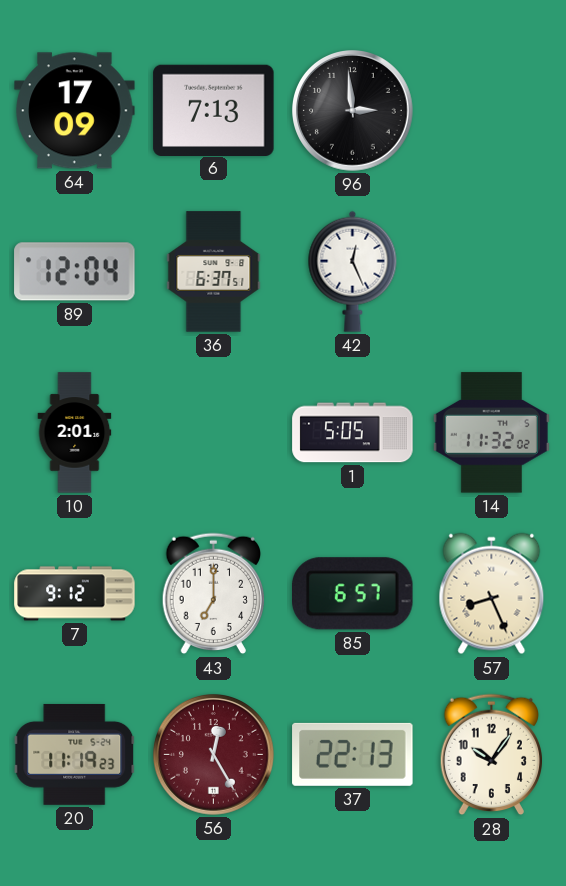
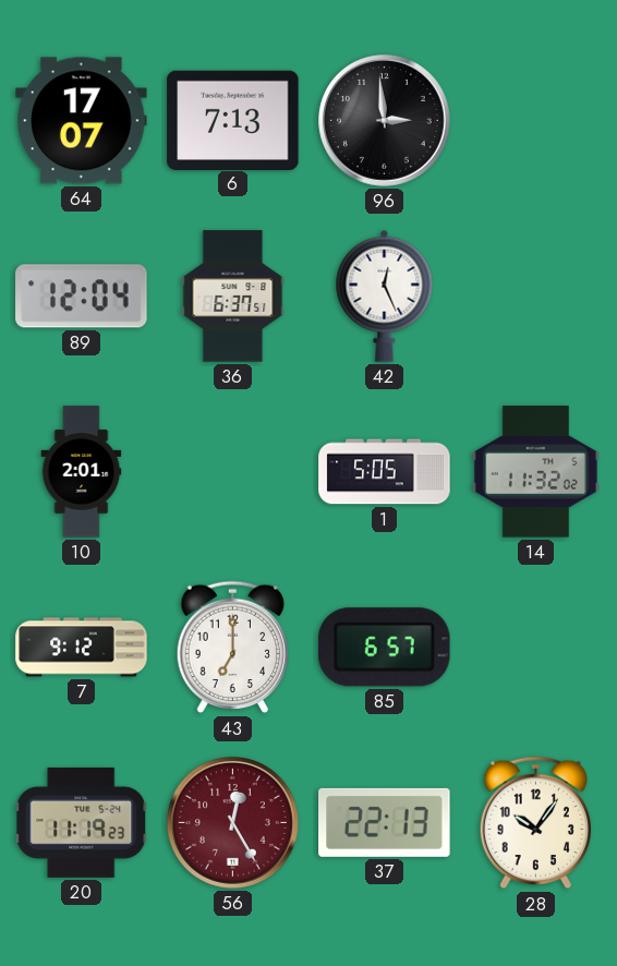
64: 17:09 -> 17:07 (82, 121)
57: 8:26 -> none (492, 594)
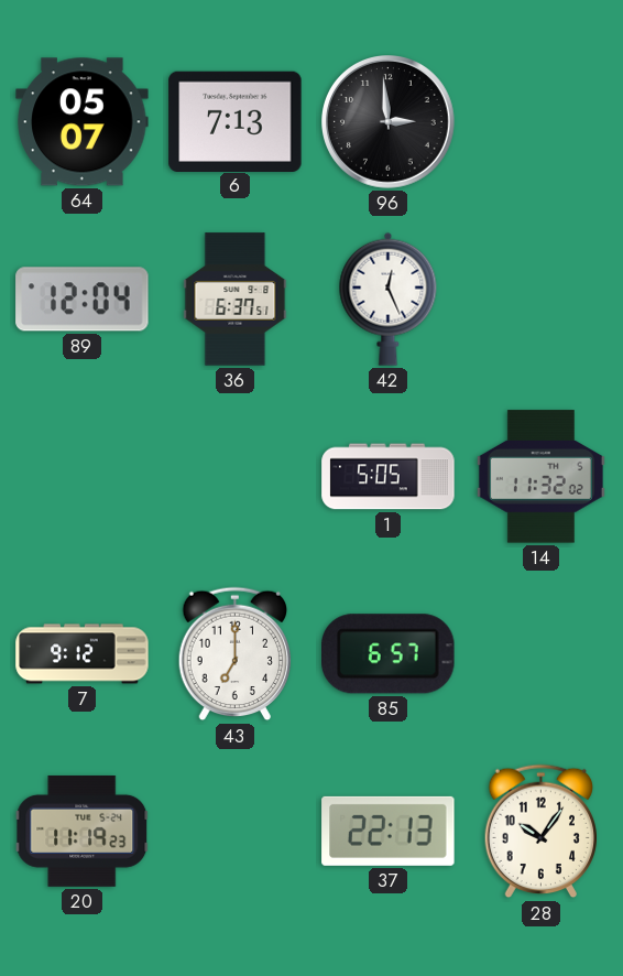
64: 17:07 -> 05:07 (83, 122)
10: 2:01 -> none (82, 472)
56: 12:25 -> none (233, 823)
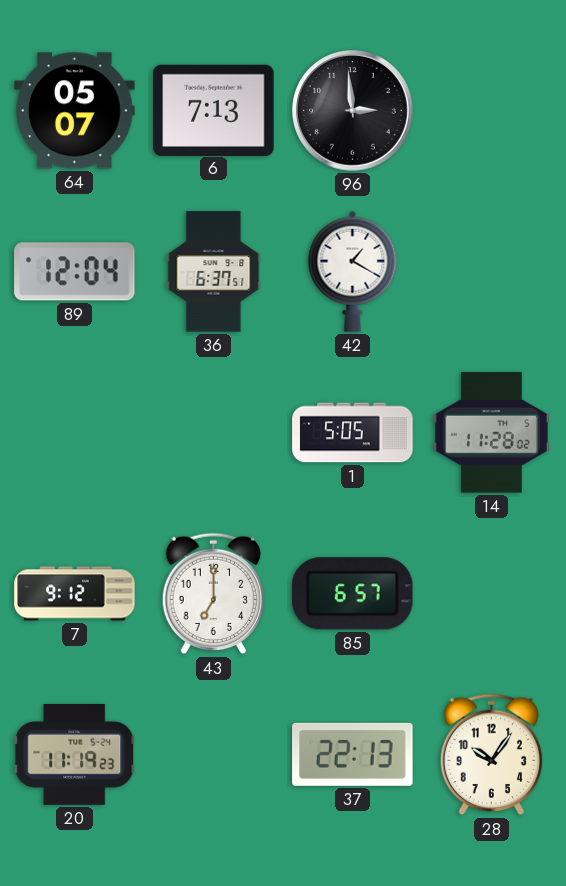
42: 12:26 -> 1:20 (353, 271)
14: 11:32 -> 11:28 (491, 433)
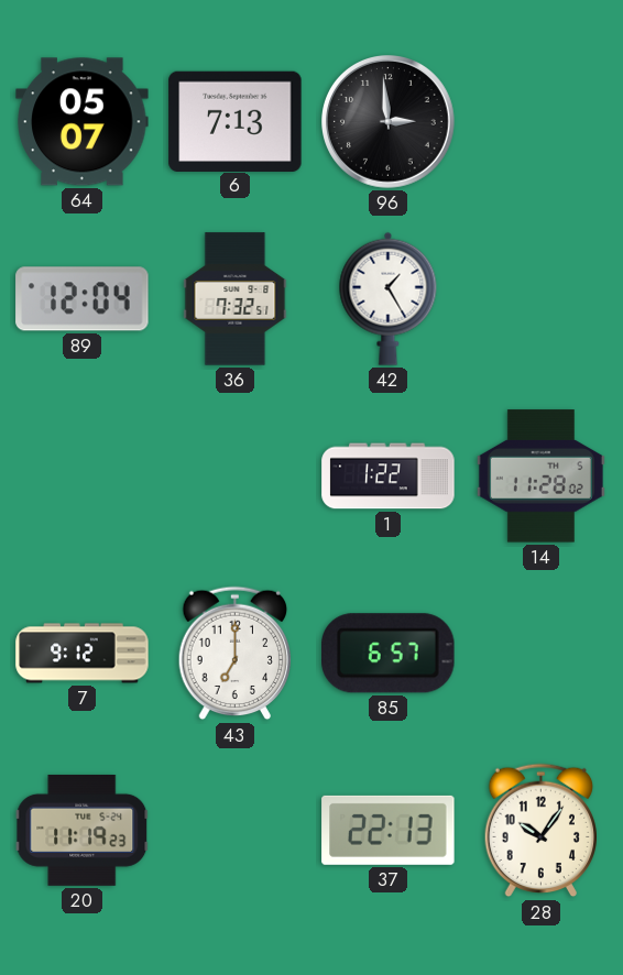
36: 6:37 -> 7:32 (236, 299)
42: 1:20 -> 1:25 (389, 298)
1: 5:05 -> 1:22 (389, 476)
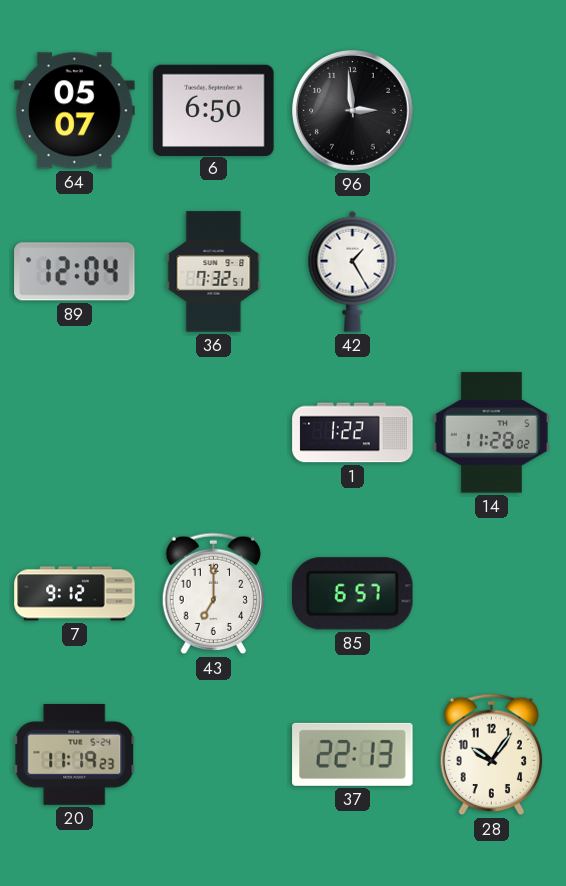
6: 7:13 -> 6:50 (214, 110)
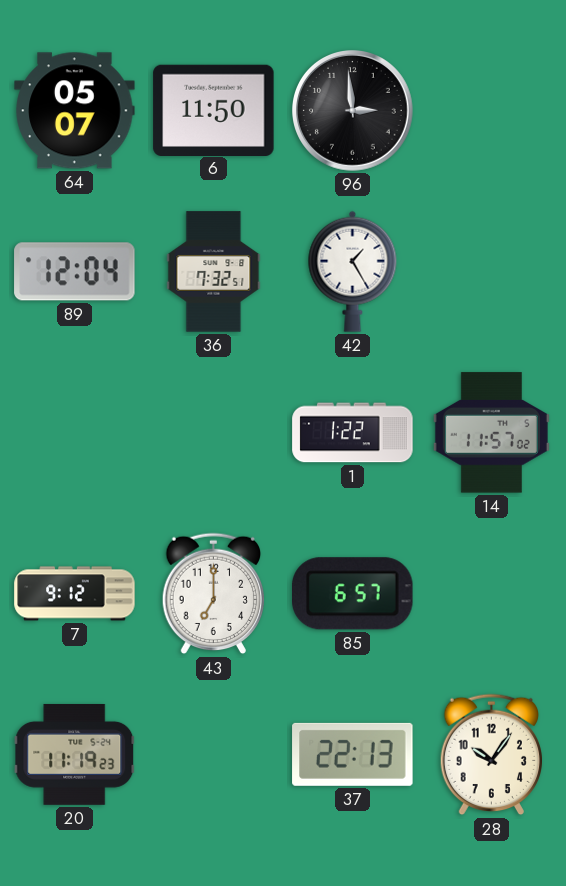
6: 6:50 -> 11:50 (214, 110)
14: 11:28 -> 11:57 (491, 433)
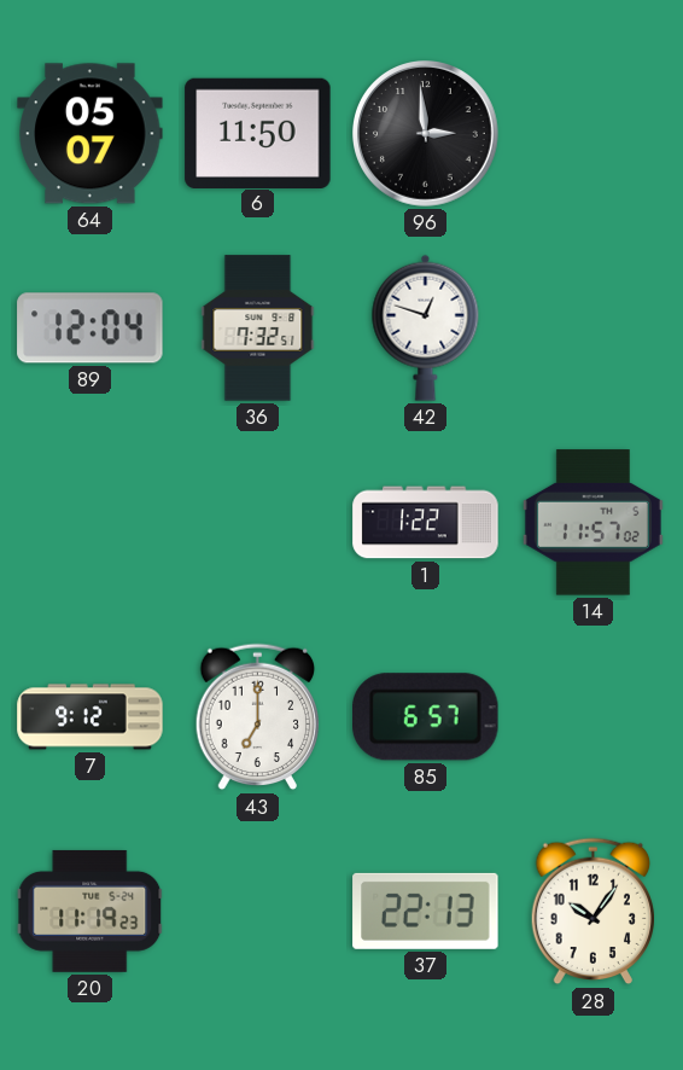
42: 1:25 -> 12:48 (426, 327)
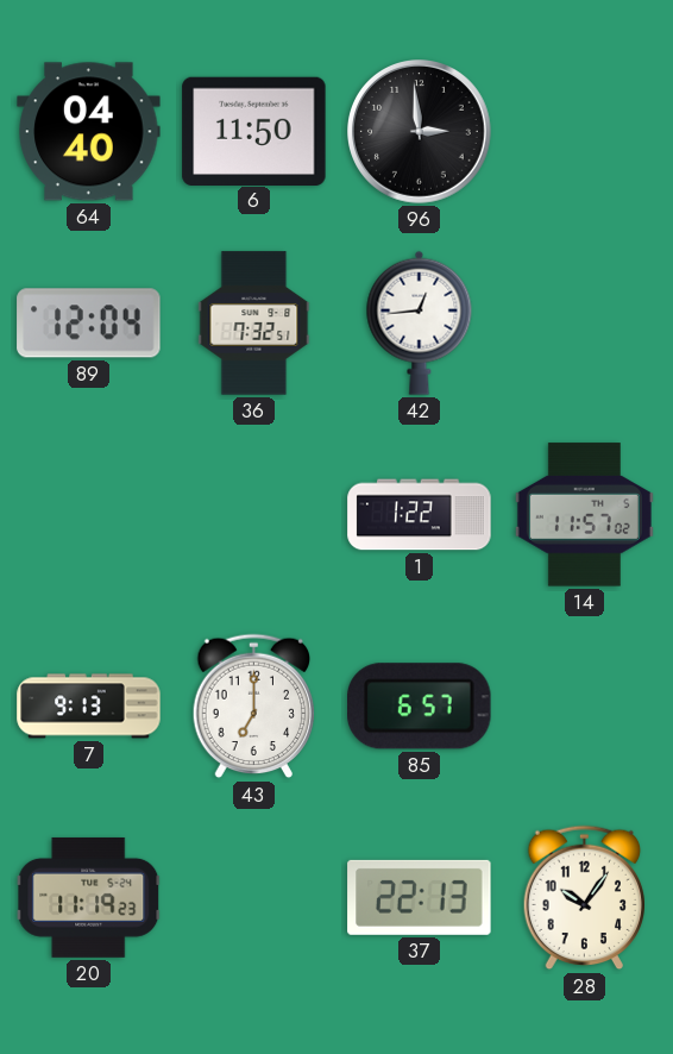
64: 05:07 -> 04:40 (89, 132)
42: 12:48 -> 12:44 (420, 322)
7: 9:12 -> 9:13 (89, 707)
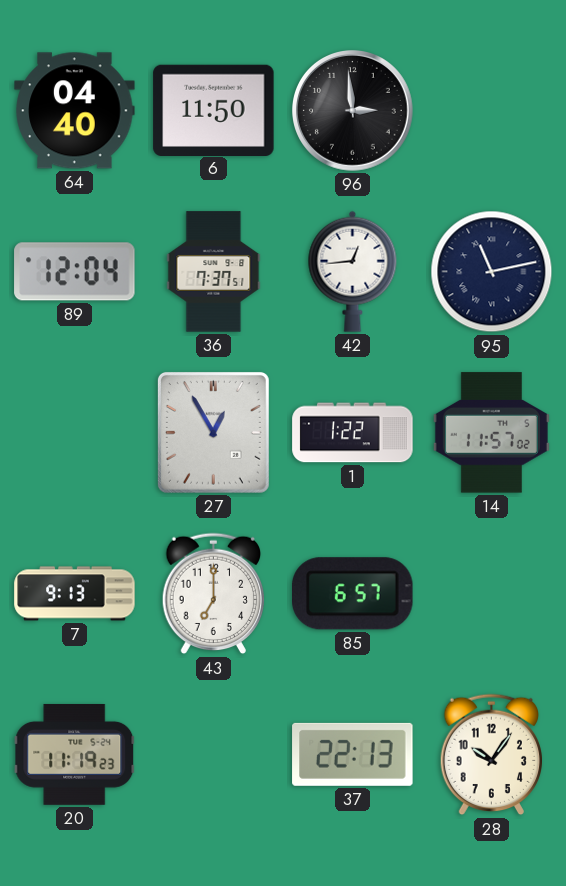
36: 7:32 -> 7:37 (214, 272)
95: none -> 11:13 (492, 272)
27: none -> 12:55 (213, 432)
